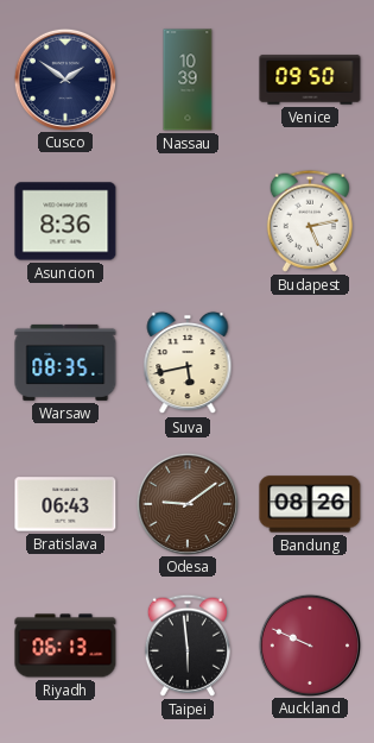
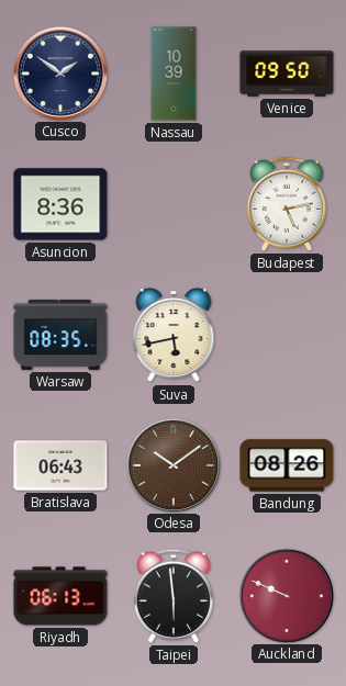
Odesa: 9:09 -> 10:09 (172, 464)
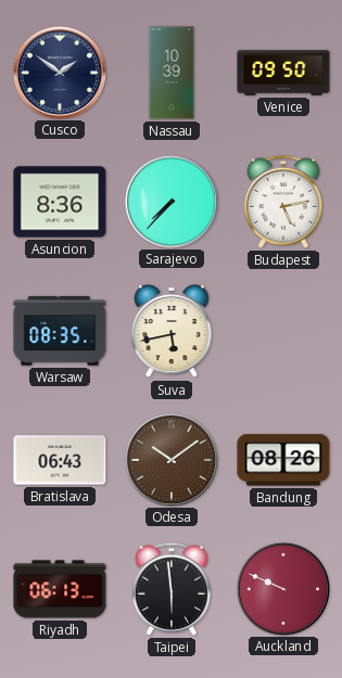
Sarajevo: none -> 7:37 (170, 201)
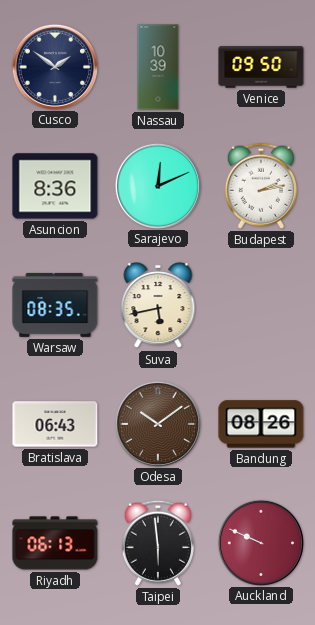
Sarajevo: 7:37 -> 12:11 (157, 185)
Budapest: 5:13 -> 2:13 (261, 186)
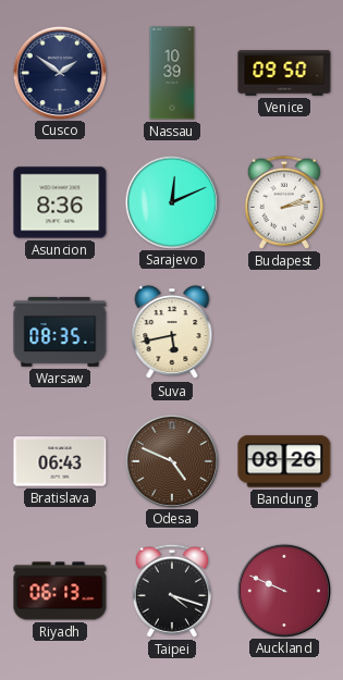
Odesa: 10:09 -> 4:49 (171, 460)
Taipei: 5:59 -> 4:18 (172, 591)
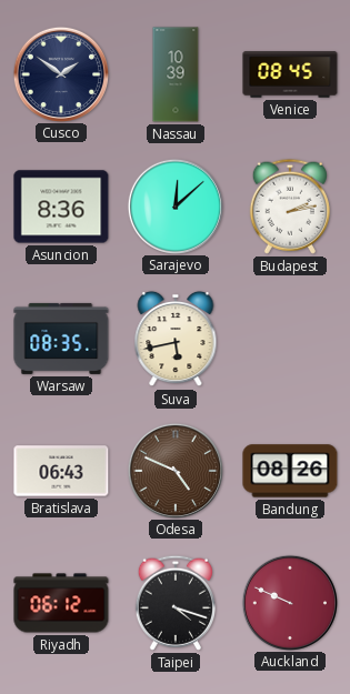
Venice: 09:50 -> 08:45 (290, 74)
Sarajevo: 12:11 -> 12:08 (174, 205)
Riyadh: 06:13 -> 06:12 (61, 603)
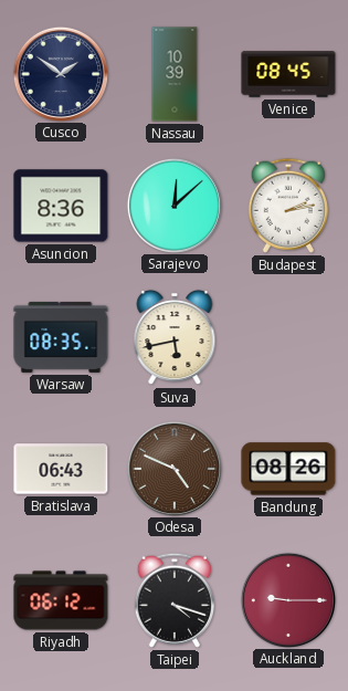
Auckland: 9:49 -> 9:15 (287, 599)
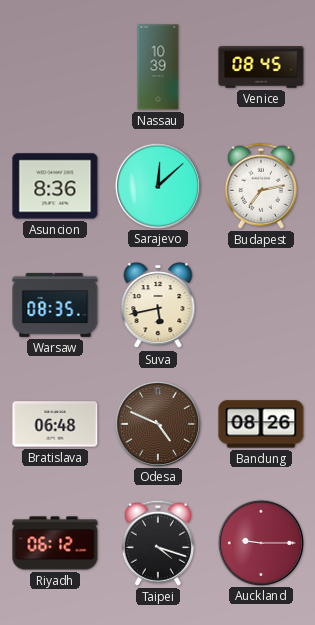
Cusco: 1:51 -> none (60, 73)
Budapest: 2:13 -> 7:13 (261, 186)
Bratislava: 06:43 -> 06:48 (55, 424)
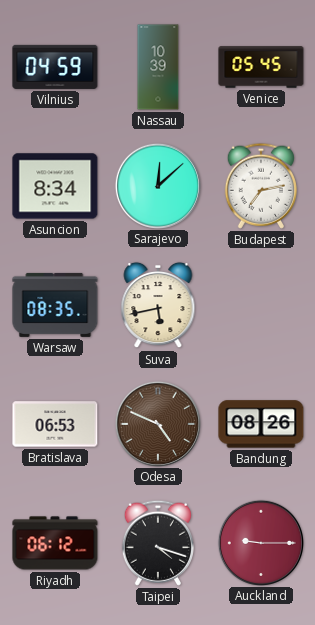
Vilnius: none -> 04:59 (55, 67)
Venice: 08:45 -> 05:45 (261, 67)
Asuncion: 8:36 -> 8:34 (55, 186)
Bratislava: 06:48 -> 06:53 (55, 424)
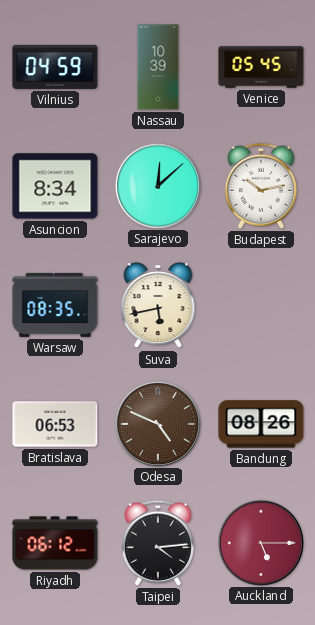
Budapest: 7:13 -> 10:13 (261, 186)
Taipei: 4:18 -> 4:14 (158, 543)
Auckland: 9:15 -> 5:15 (260, 542)
